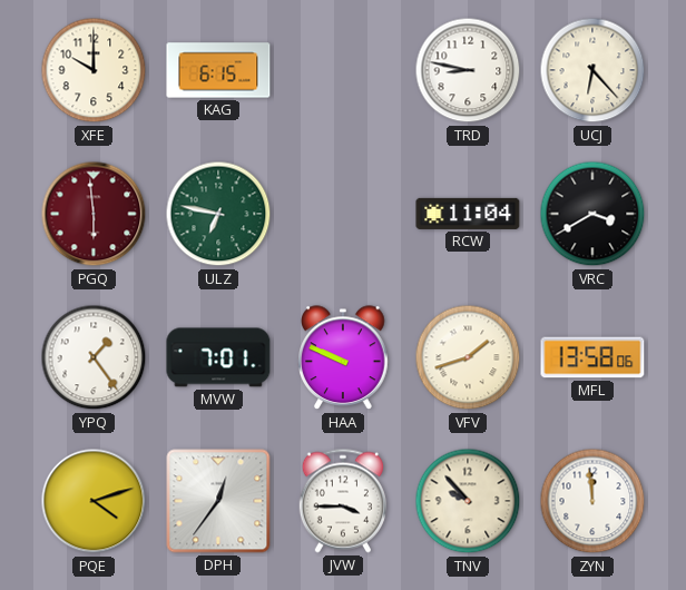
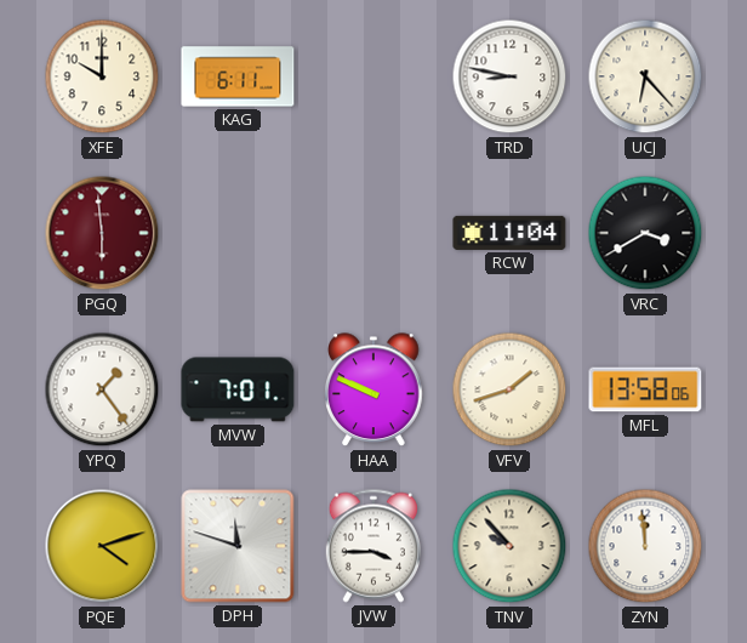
KAG: 6:15 -> 6:11 (238, 76)
ULZ: 6:47 -> none (218, 214)
DPH: 12:36 -> 11:48 (238, 546)
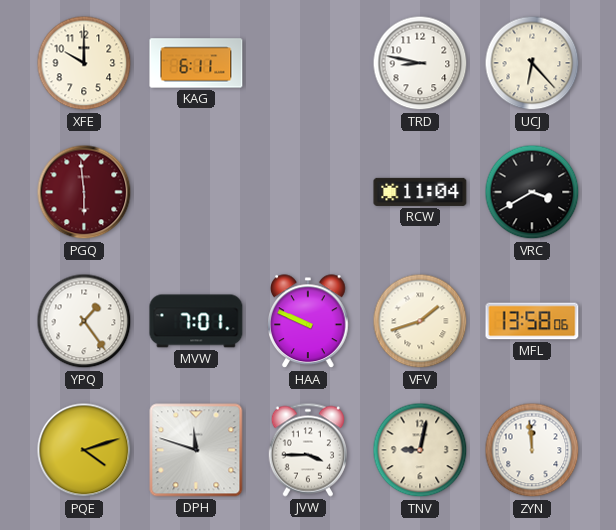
TNV: 9:53 -> 9:02 (420, 450)
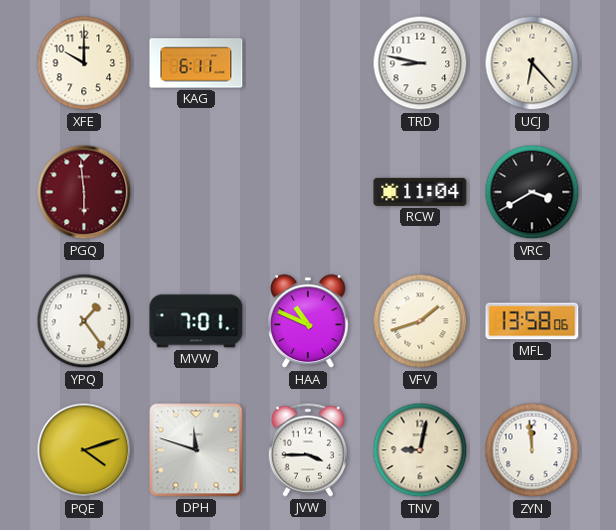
HAA: 9:49 -> 10:49 (308, 322)
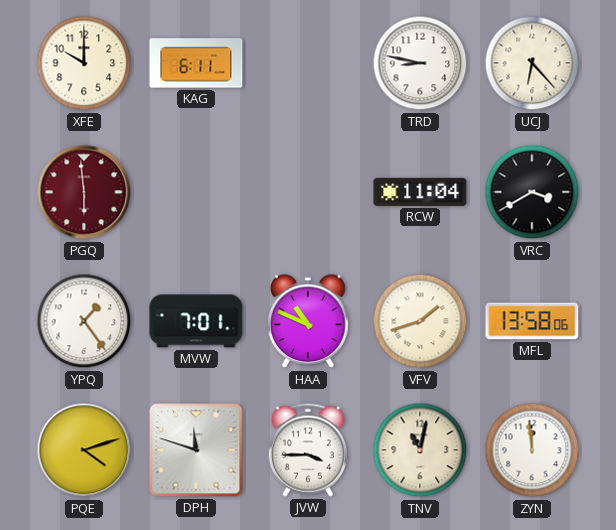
TNV: 9:02 -> 11:02 (420, 450)
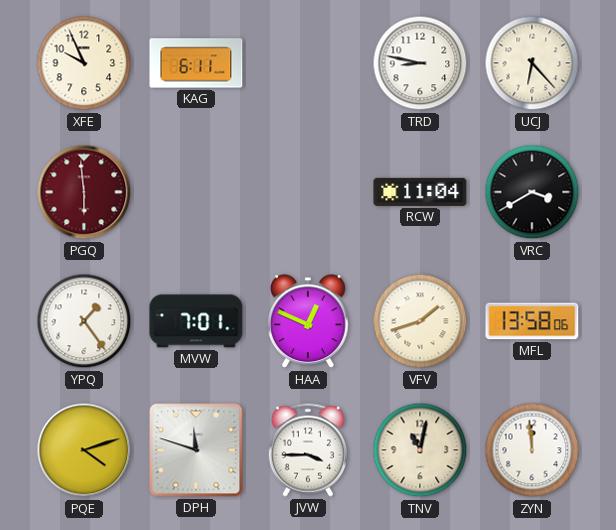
XFE: 10:00 -> 9:56 (84, 63)
HAA: 10:49 -> 12:49 (308, 322)
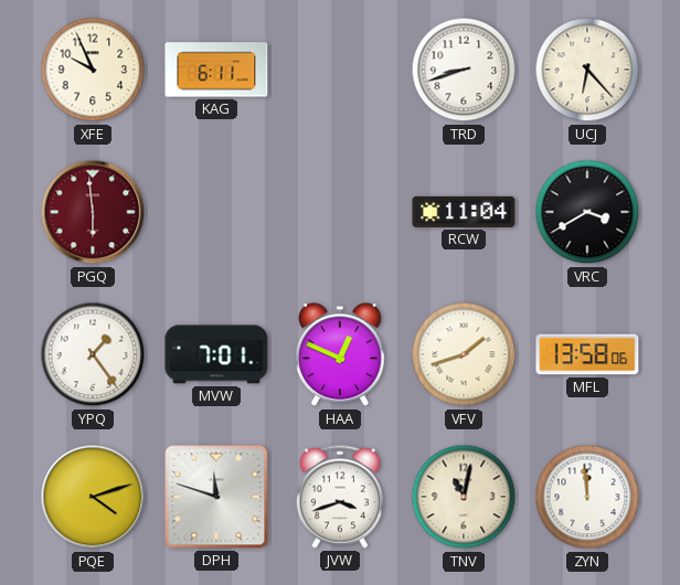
TRD: 8:47 -> 8:42 (464, 70)
JVW: 3:45 -> 3:42 (340, 497)
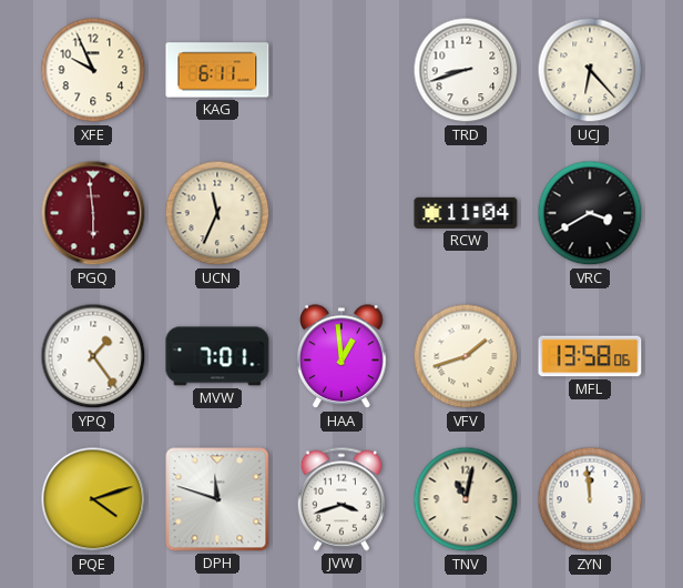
UCN: none -> 11:34 (217, 213)
HAA: 12:49 -> 12:59 (341, 357)
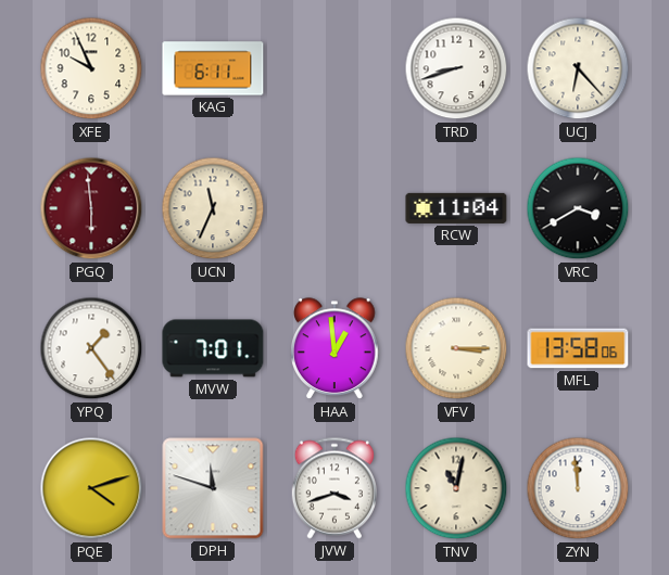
VFV: 1:42 -> 3:15 (456, 348)
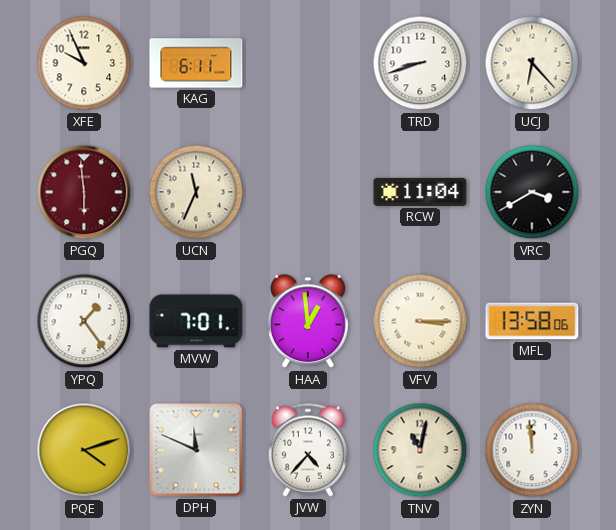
DPH: 11:48 -> 11:49 (196, 450)
JVW: 3:42 -> 4:37 (308, 450)
